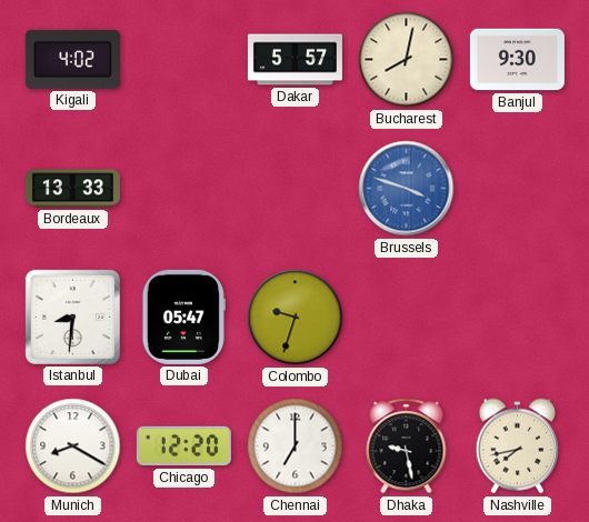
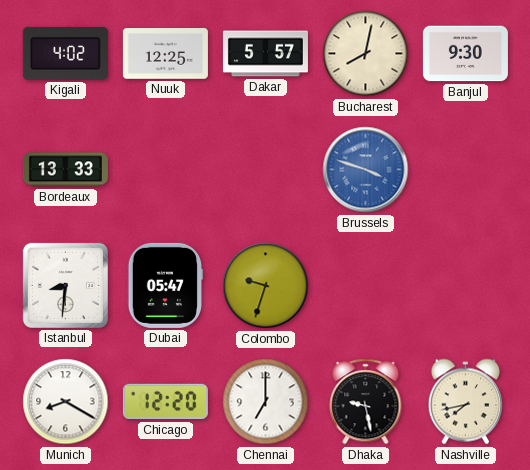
Nuuk: none -> 12:25 (165, 54)
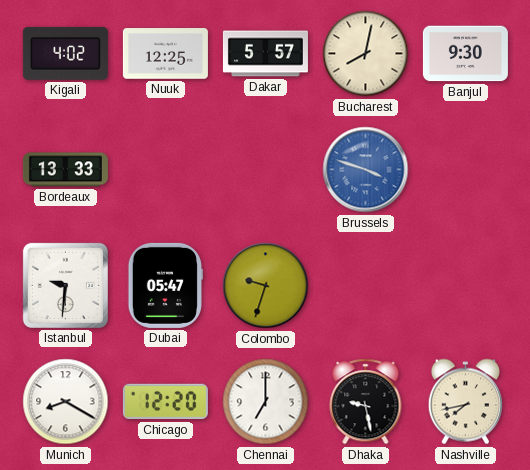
Istanbul: 8:31 -> 9:31 (65, 285)
